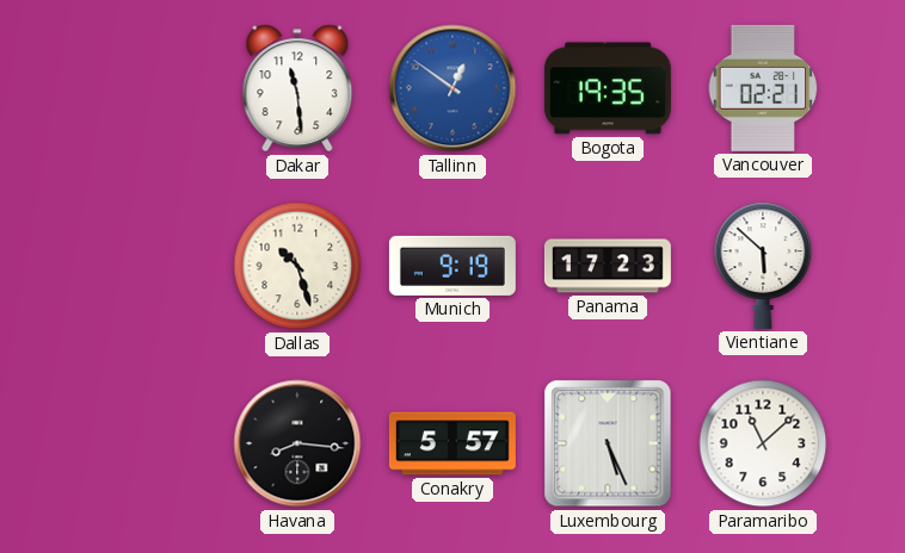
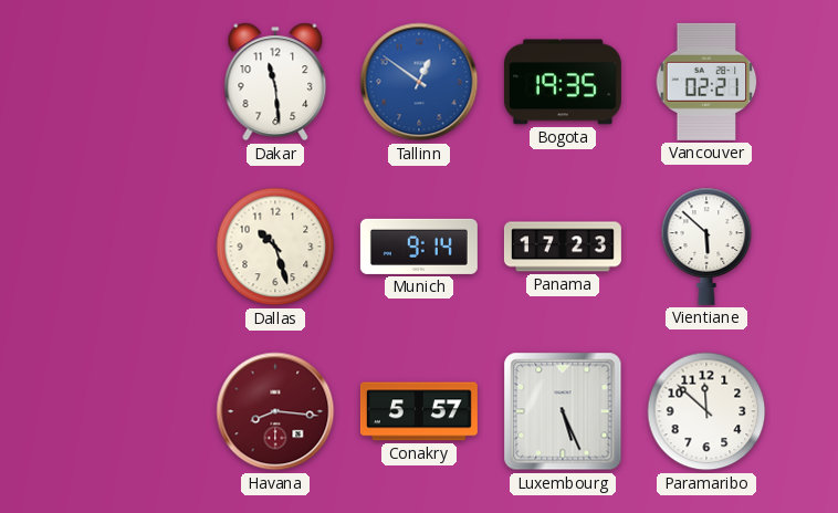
Munich: 9:19 -> 9:14 (419, 247)
Havana dial: black -> burgundy (275, 411)
Paramaribo: 11:08 -> 11:52 (706, 411)
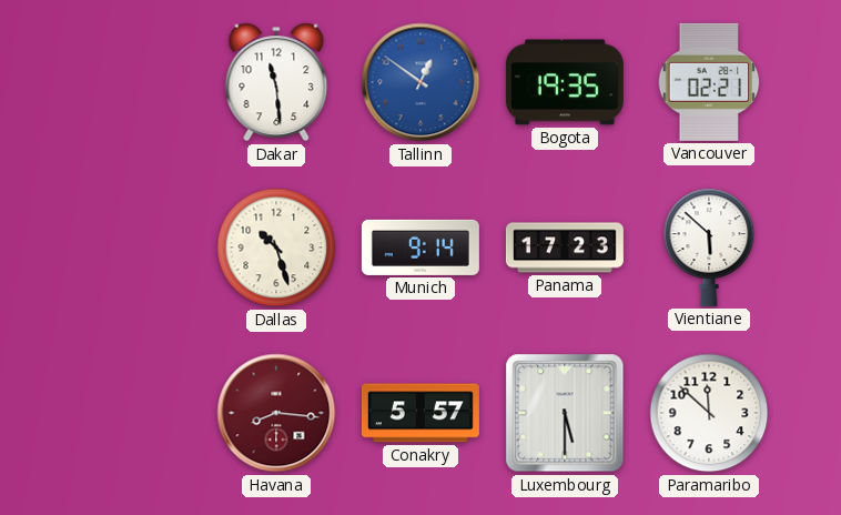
Luxembourg: 5:26 -> 5:30 (565, 413)
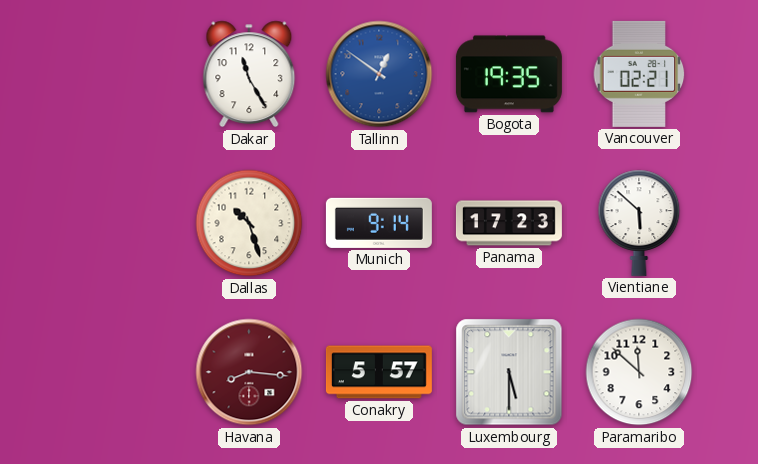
Dakar: 11:29 -> 11:25 (249, 74)
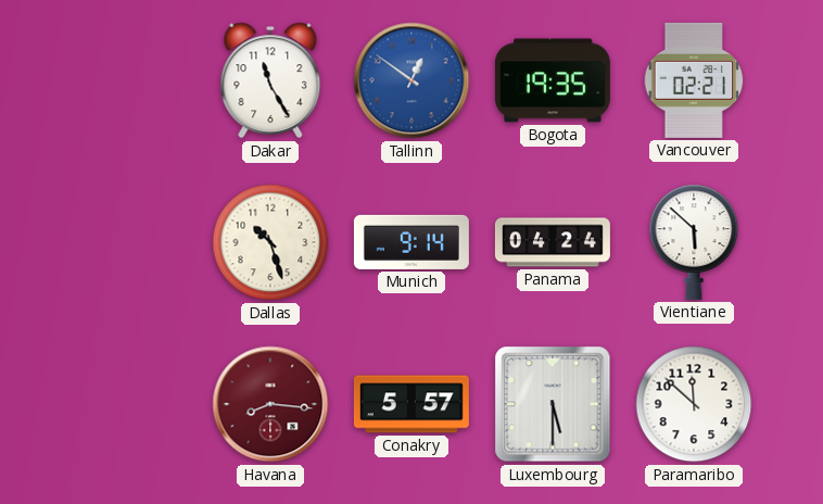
Panama: 17:23 -> 04:24 (553, 242)
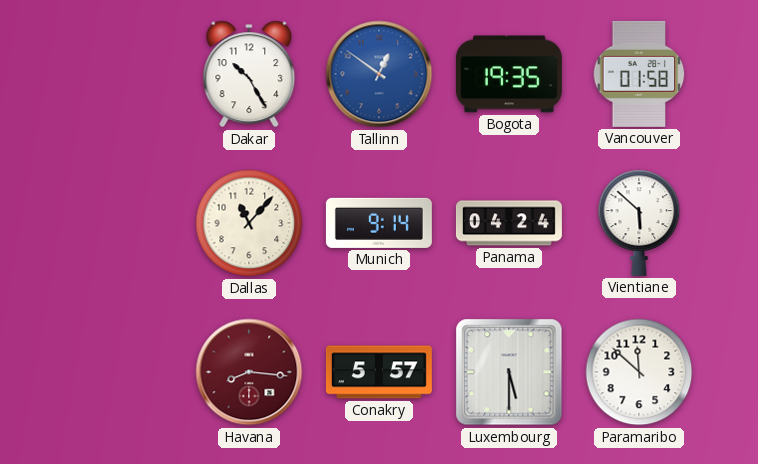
Dakar: 11:25 -> 10:25 (249, 74)
Vancouver: 02:21 -> 01:58 (639, 74)
Dallas: 10:27 -> 11:07 (249, 223)
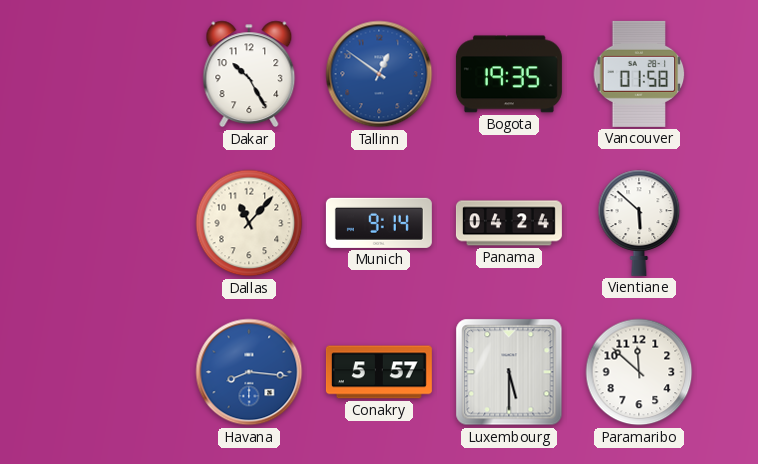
Havana dial: burgundy -> blue (249, 372)
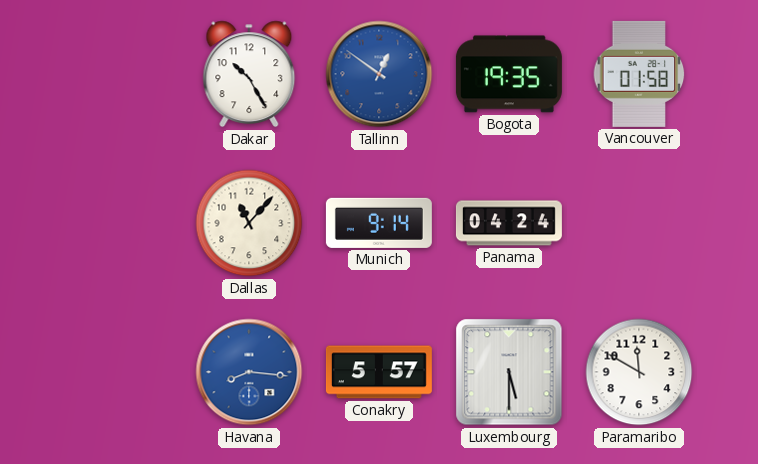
Vientiane: 5:52 -> none (639, 223)
Paramaribo: 11:52 -> 11:50 (639, 372)
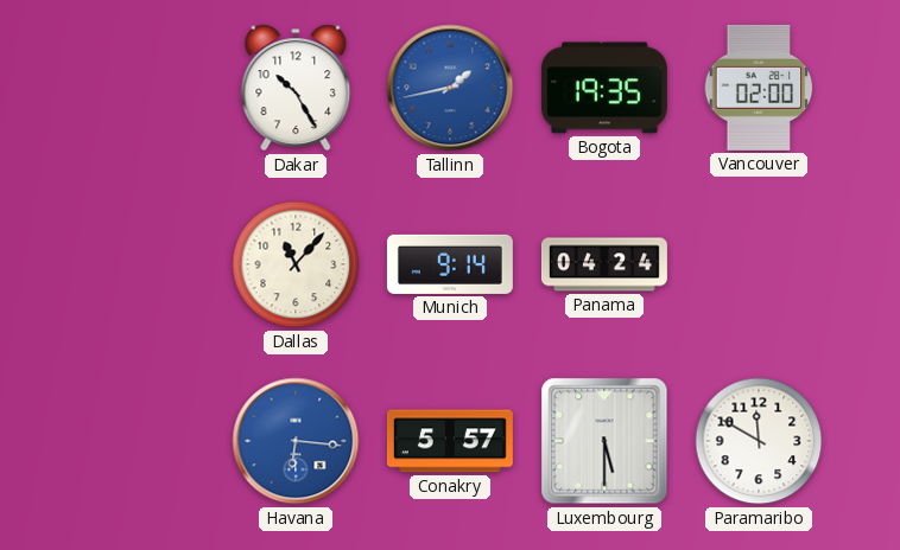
Tallinn: 12:51 -> 1:43 (450, 88)
Vancouver: 01:58 -> 02:00 (759, 88)
Havana: 8:16 -> 6:16 (296, 441)
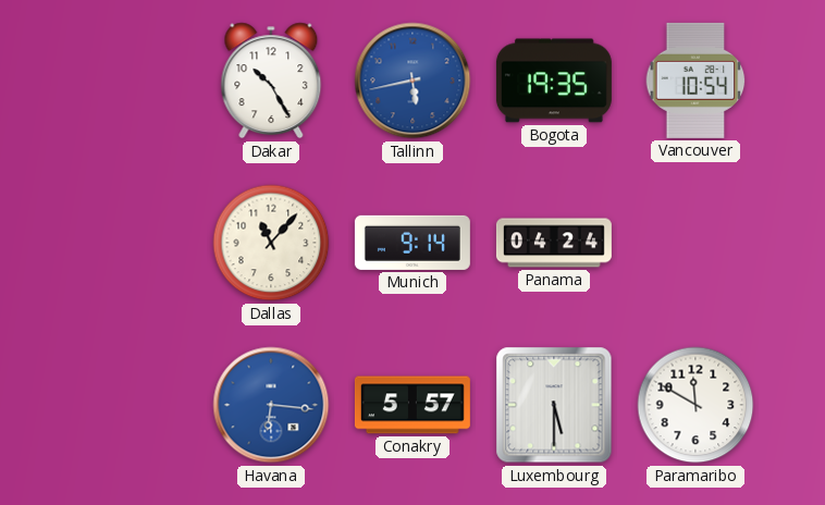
Tallinn: 1:43 -> 5:43 (412, 81)
Vancouver: 02:00 -> 10:54 (695, 81)
